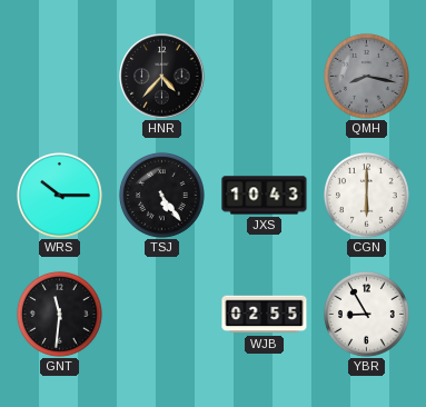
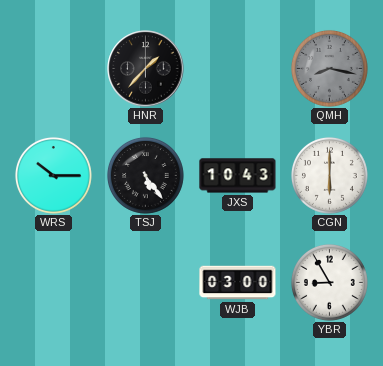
HNR: 4:37 -> 1:37 (146, 69)
GNT: 11:31 -> none (59, 314)
WJB: 02:55 -> 03:00 (238, 283)
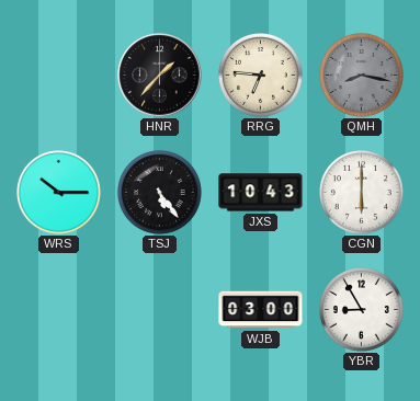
RRG: none -> 6:46 (260, 75)
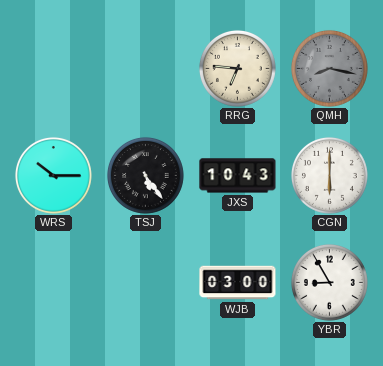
HNR: 1:37 -> none (160, 76)
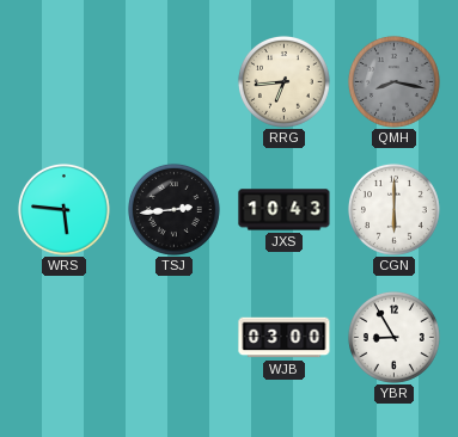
RRG: 6:46 -> 6:44 (283, 81)
WRS: 10:15 -> 5:46 (63, 209)
TSJ: 5:24 -> 2:44 (173, 209)
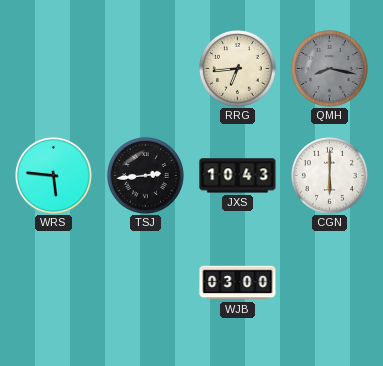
YBR: 8:55 -> none (393, 337)
